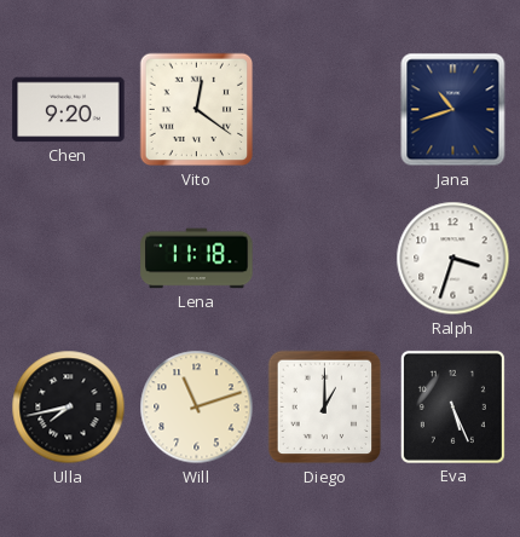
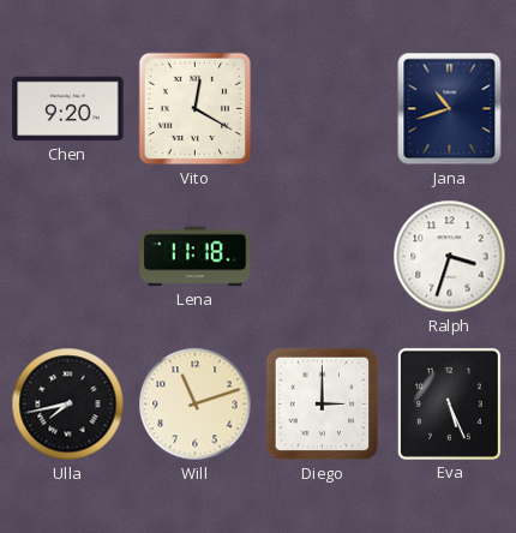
Vito: 12:21 -> 12:20 (196, 109)
Diego: 1:00 -> 3:00 (323, 405)
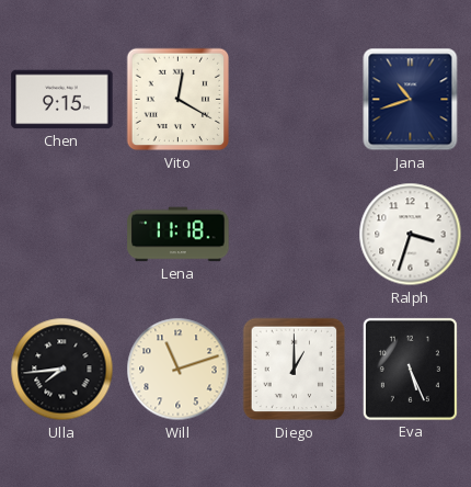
Chen: 9:20 -> 9:15 (62, 100)
Ulla: 7:43 -> 7:44 (62, 370)
Diego: 3:00 -> 1:00 (295, 370)
